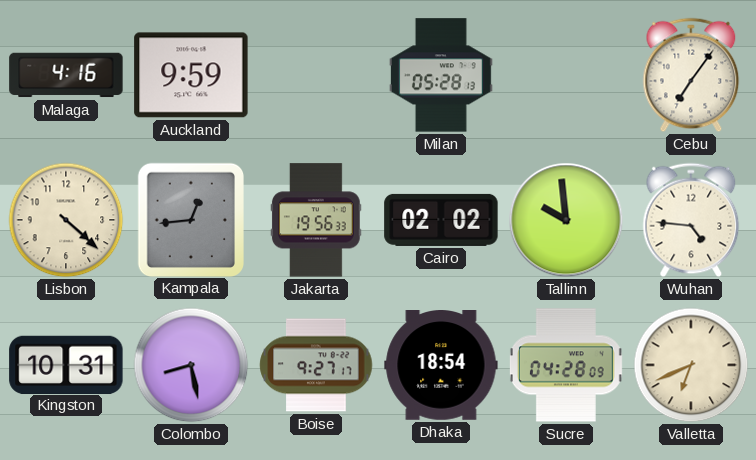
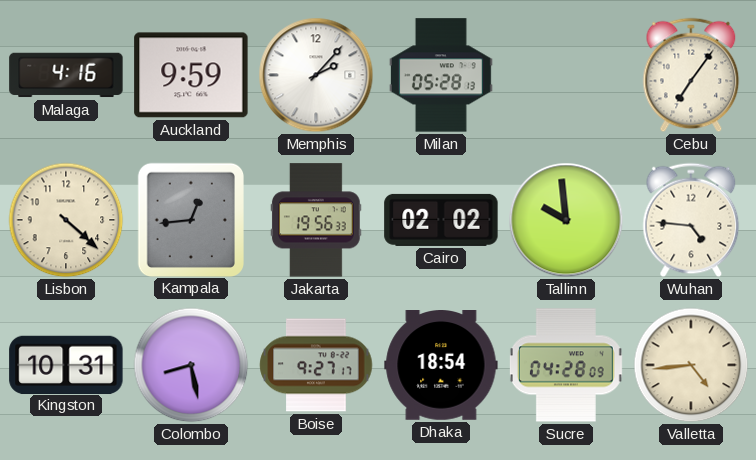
Memphis: none -> 2:07 (316, 75)
Valletta: 6:41 -> 4:44 (691, 365)
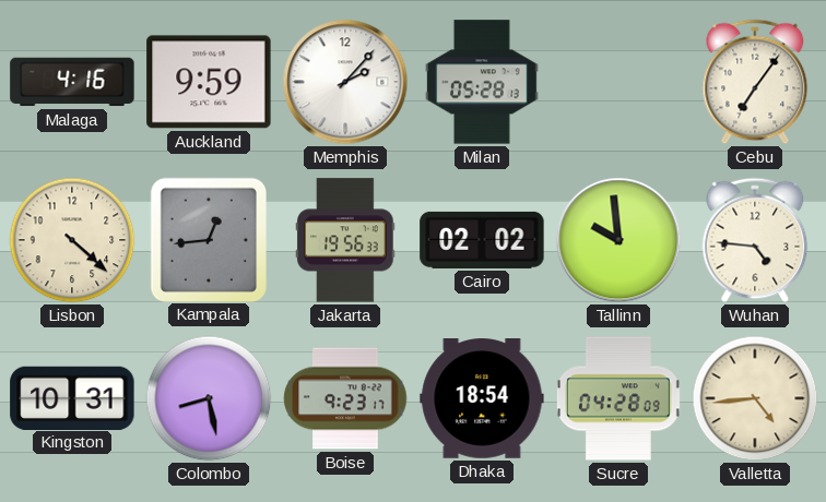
Boise: 9:27 -> 9:23 (345, 398)
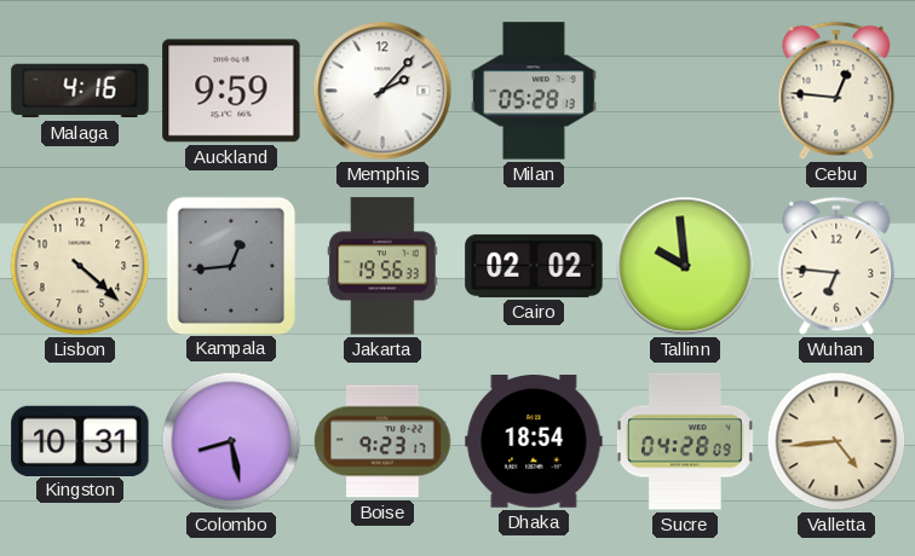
Cebu: 7:06 -> 12:46 (836, 91)
Wuhan: 4:46 -> 6:46 (836, 266)
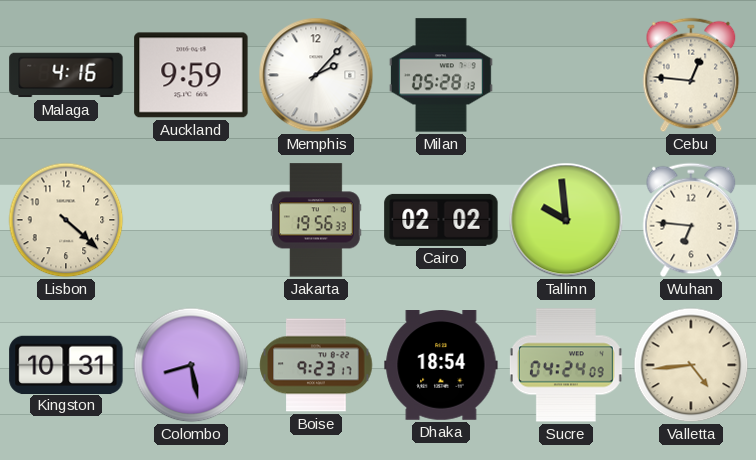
Kampala: 12:44 -> none (230, 265)
Sucre: 04:28 -> 04:24 (566, 365)
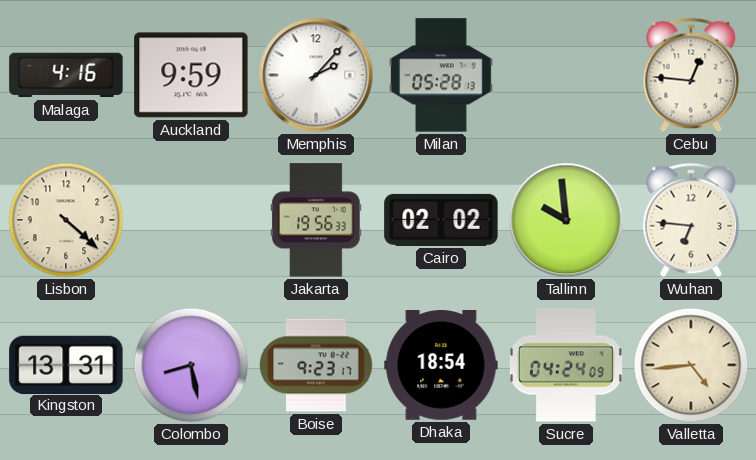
Kingston: 10:31 -> 13:31 (66, 364)
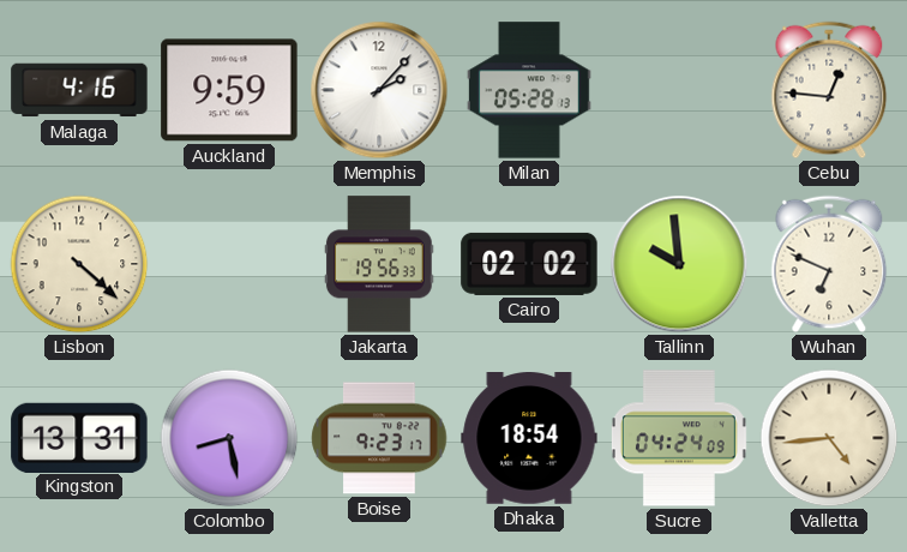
Wuhan: 6:46 -> 6:49 (829, 264)
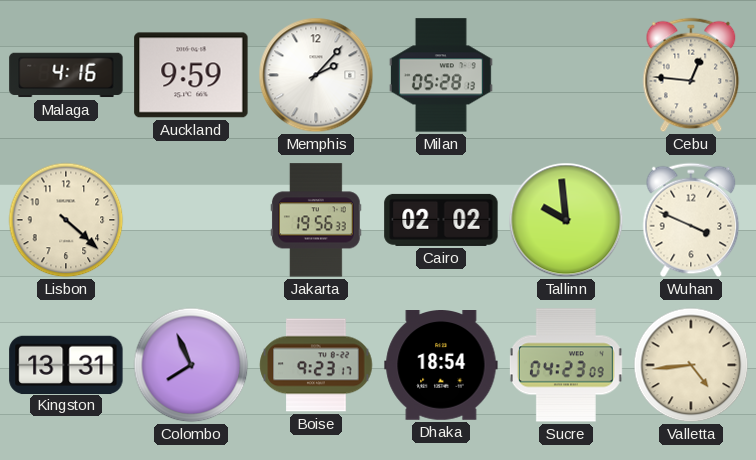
Wuhan: 6:49 -> 3:49 (691, 220)
Colombo: 8:28 -> 7:56 (191, 365)
Sucre: 04:24 -> 04:23 (566, 365)
